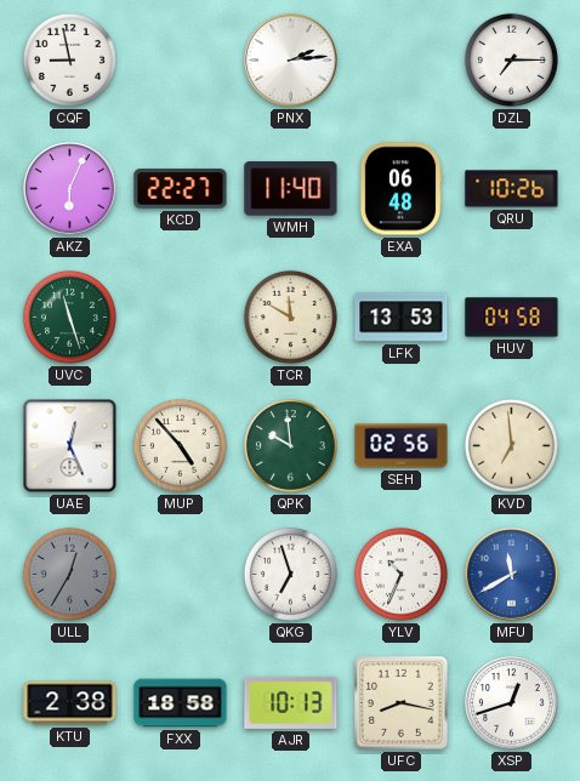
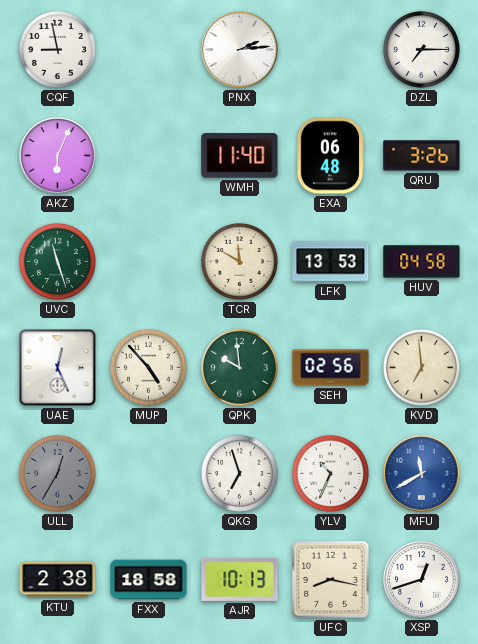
KCD: 22:27 -> none (181, 189)
QRU: 10:26 -> 3:26 (422, 156)
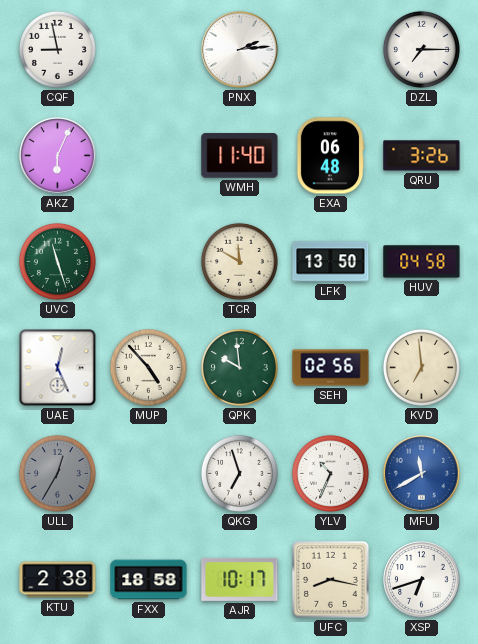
LFK: 13:53 -> 13:50 (331, 262)
AJR: 10:13 -> 10:17 (240, 579)
XSP: 12:42 -> 6:42 (422, 580)
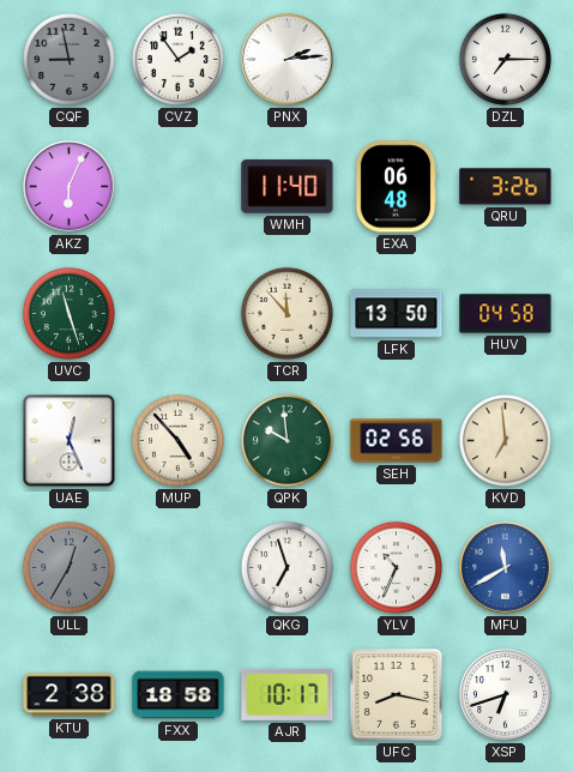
CQF dial: white -> grey (68, 59)
CVZ: none -> 1:54 (177, 59)
TCR: 11:50 -> 11:53 (286, 313)
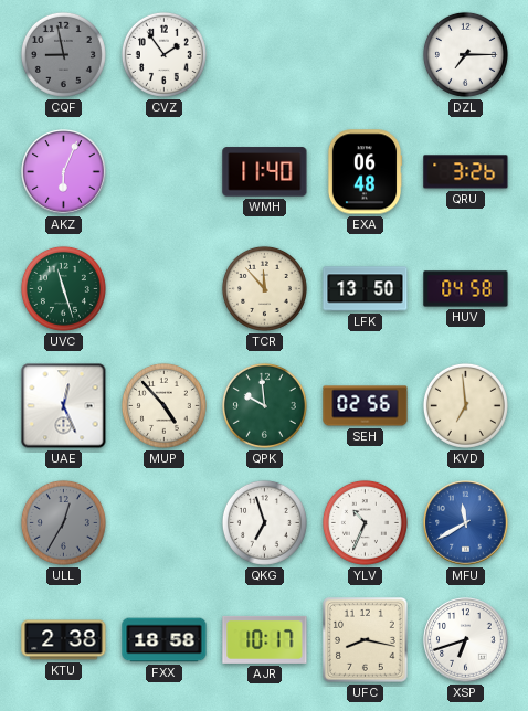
PNX: 2:14 -> none (288, 60)
